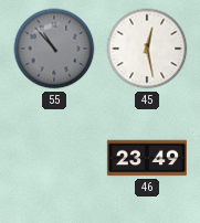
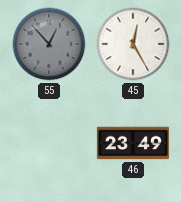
55: 10:53 -> 12:53 (49, 44)
45: 12:28 -> 12:25 (133, 44)
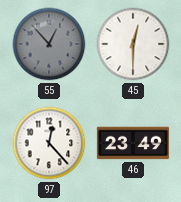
45: 12:25 -> 12:30 (133, 44)
97: none -> 12:23 (49, 143)
